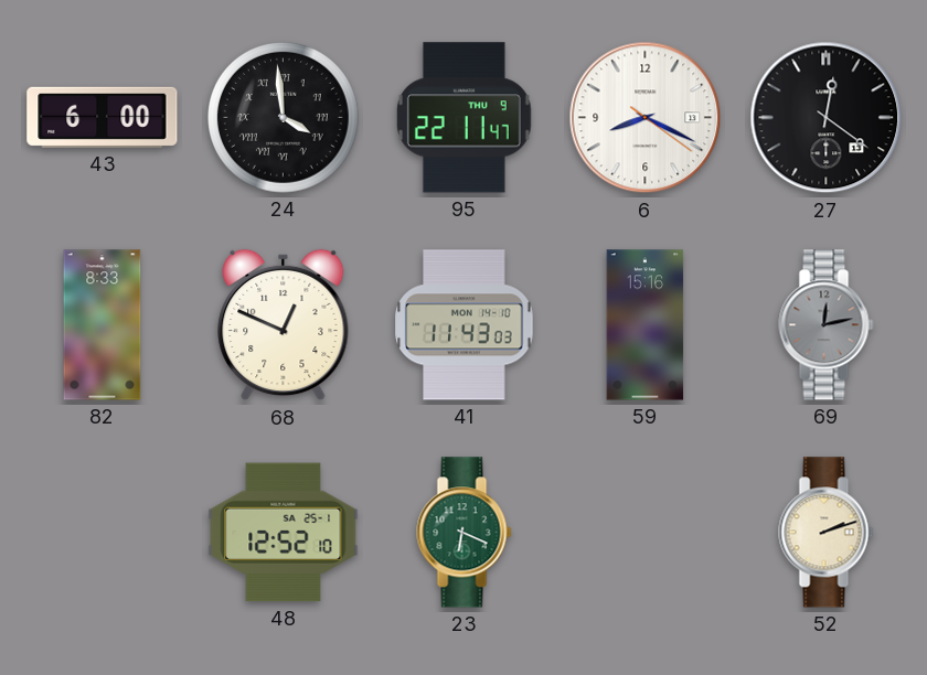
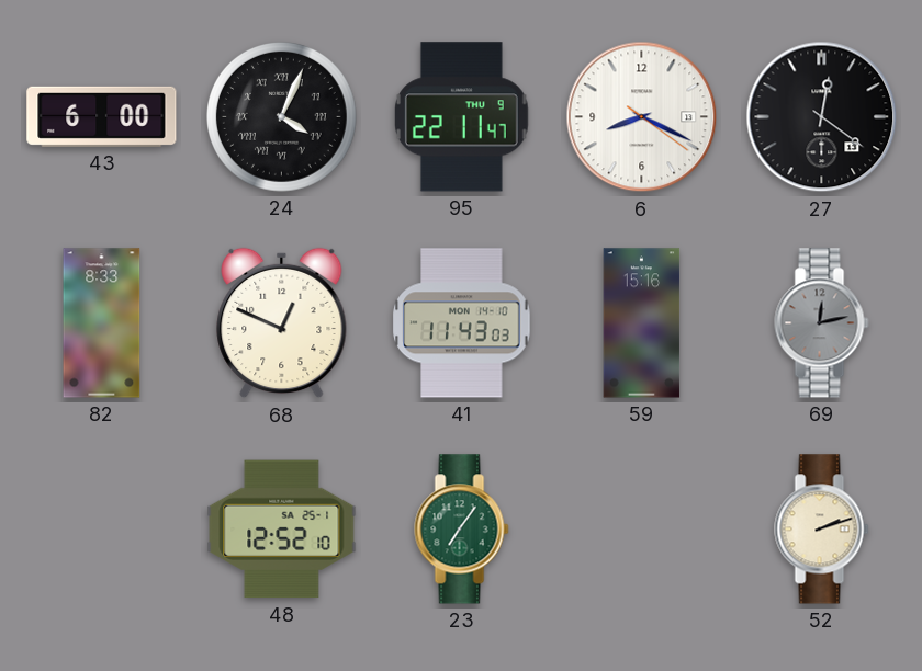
24: 3:59 -> 4:04 (282, 117)
23: 6:19 -> 7:06 (462, 530)
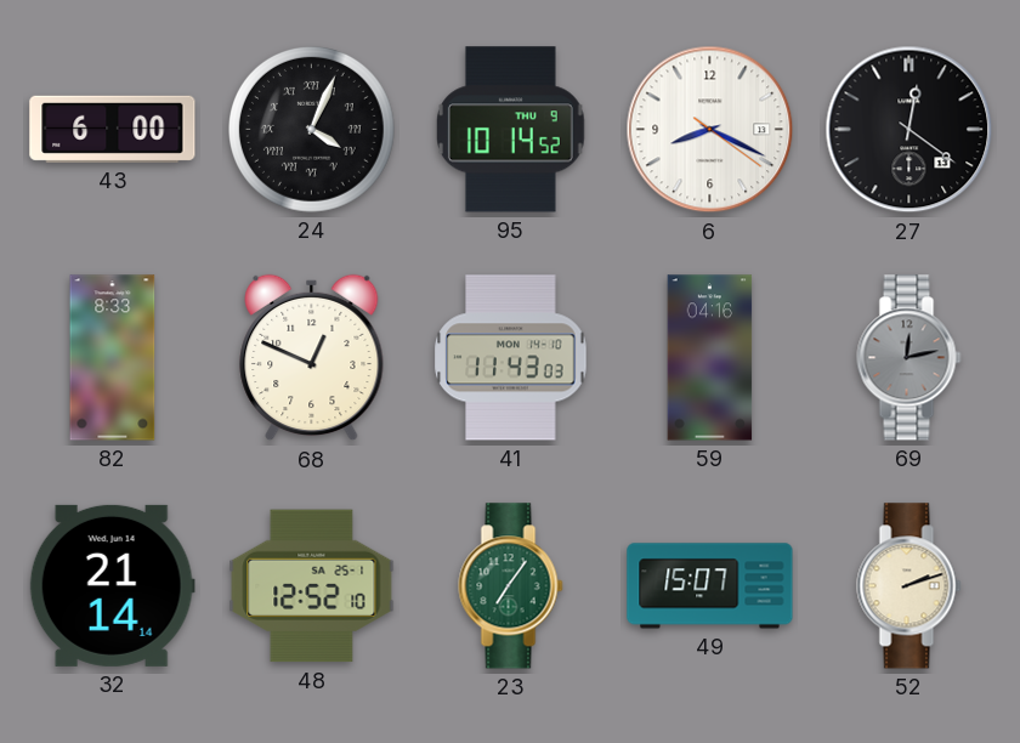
95: 22:11 -> 10:14 (510, 130)
59: 15:16 -> 04:16 (710, 358)
32: none -> 21:14 (112, 585)
49: none -> 15:07 (710, 586)
